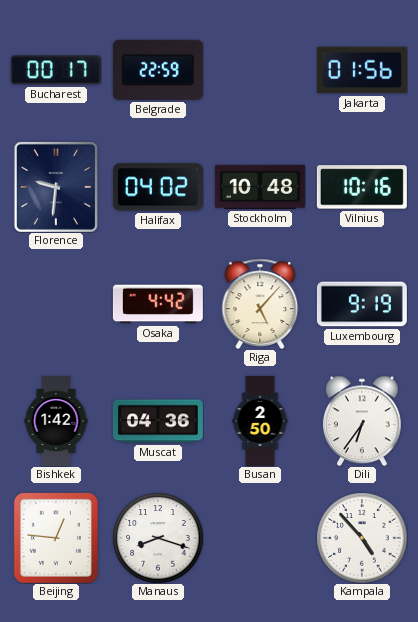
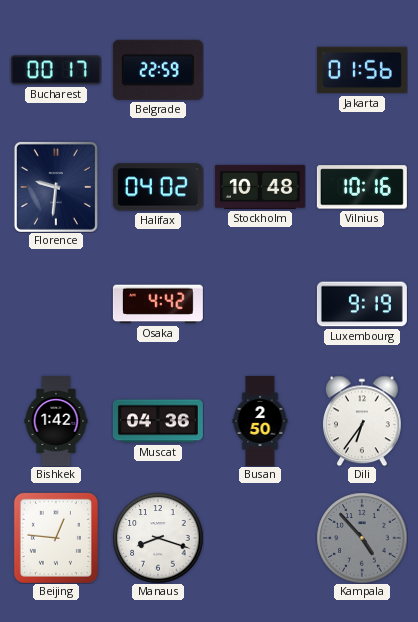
Riga: 5:07 -> none (260, 304)
Kampala dial: white -> grey (362, 538)
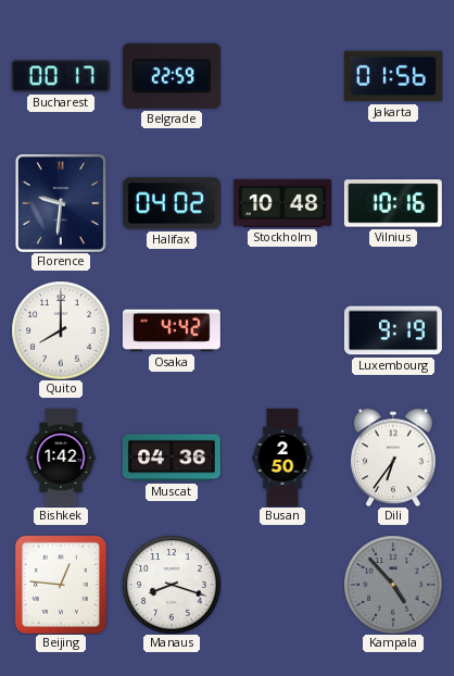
Quito: none -> 8:00 (61, 330)
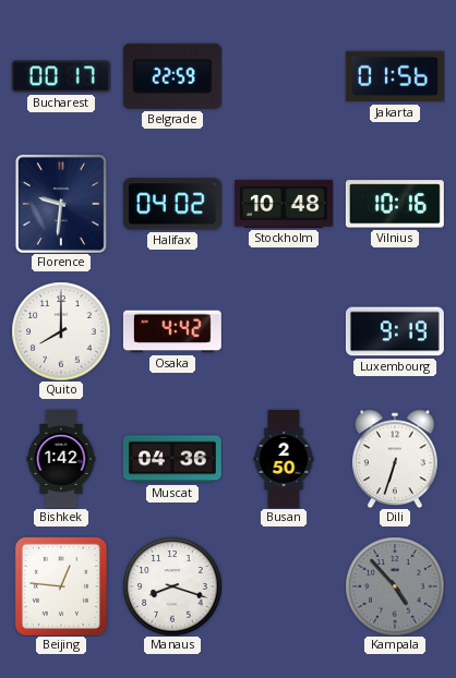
Dili: 6:36 -> 6:33 (395, 459)
